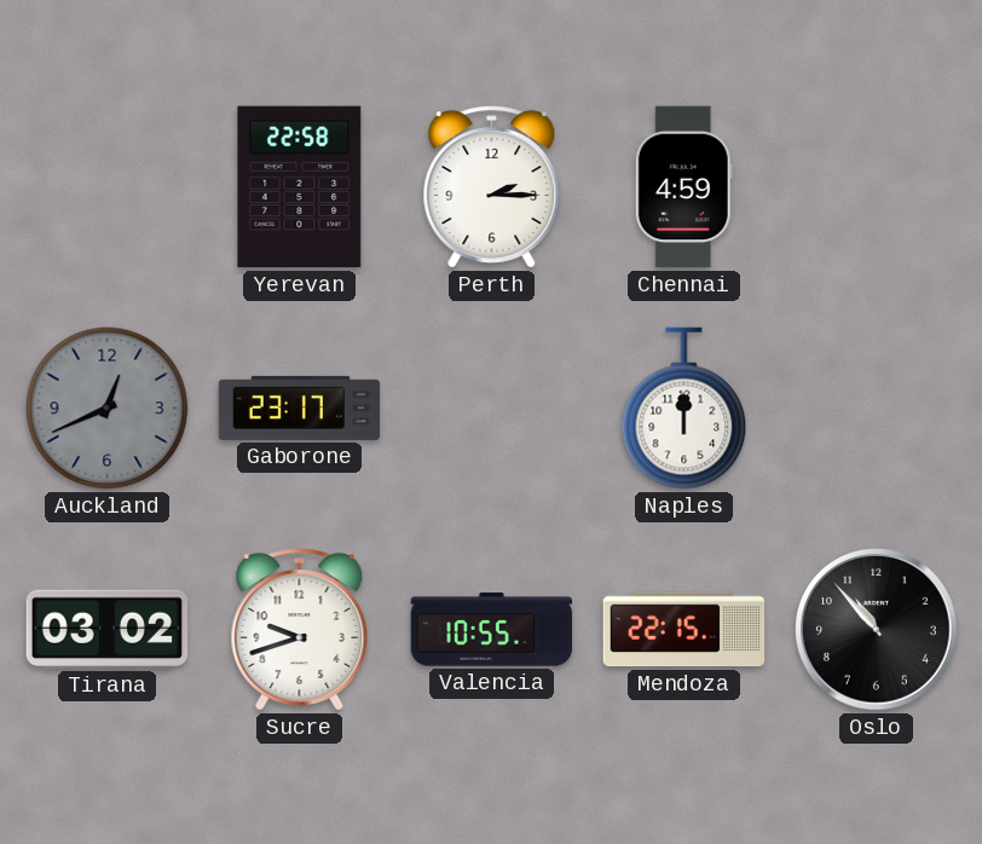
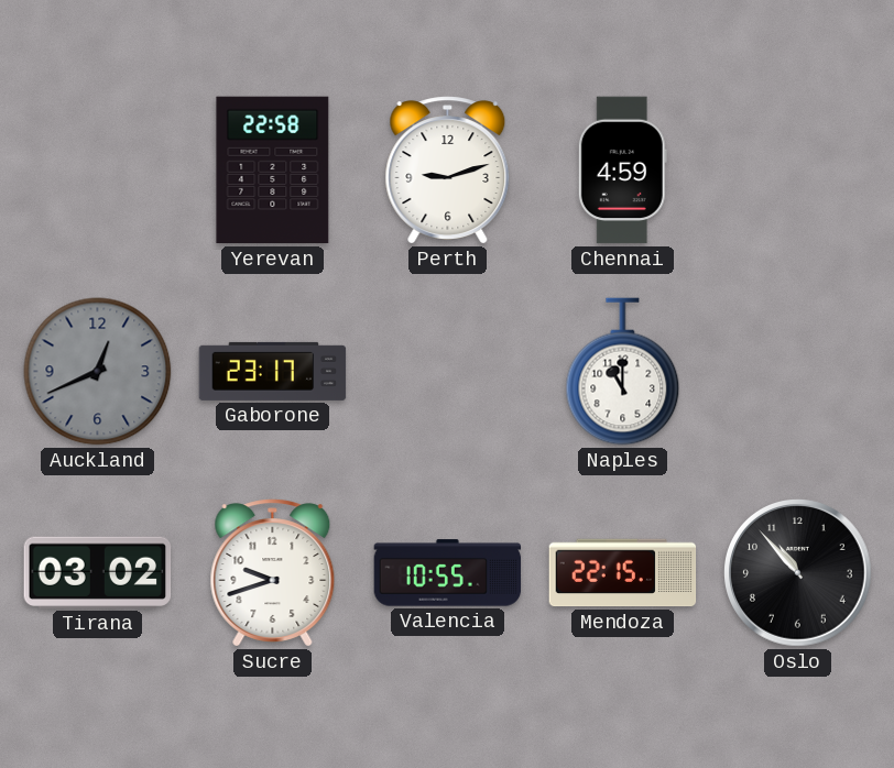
Perth: 2:15 -> 9:12 (448, 171)
Naples: 12:00 -> 11:00 (623, 372)
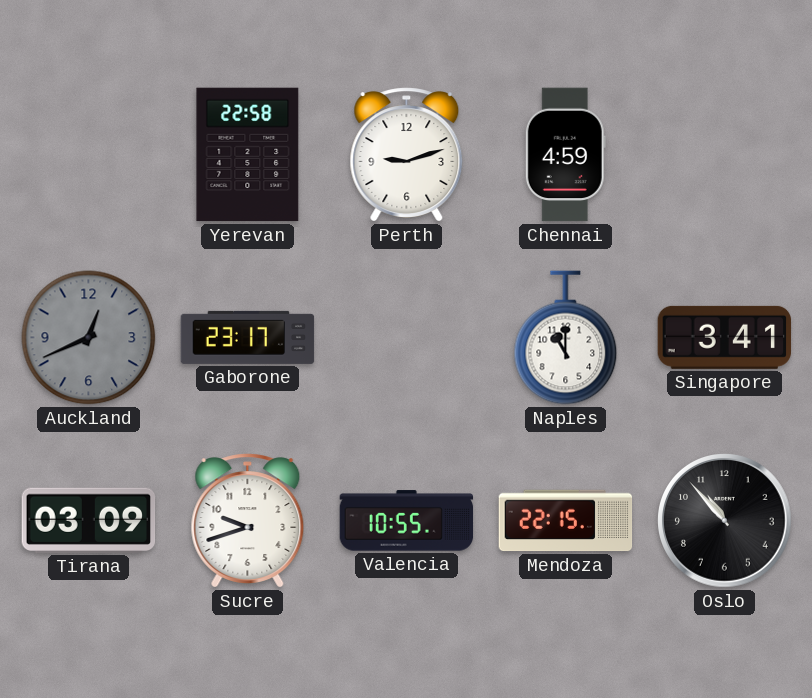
Singapore: none -> 3:41 (725, 337)
Tirana: 03:02 -> 03:09 (89, 520)
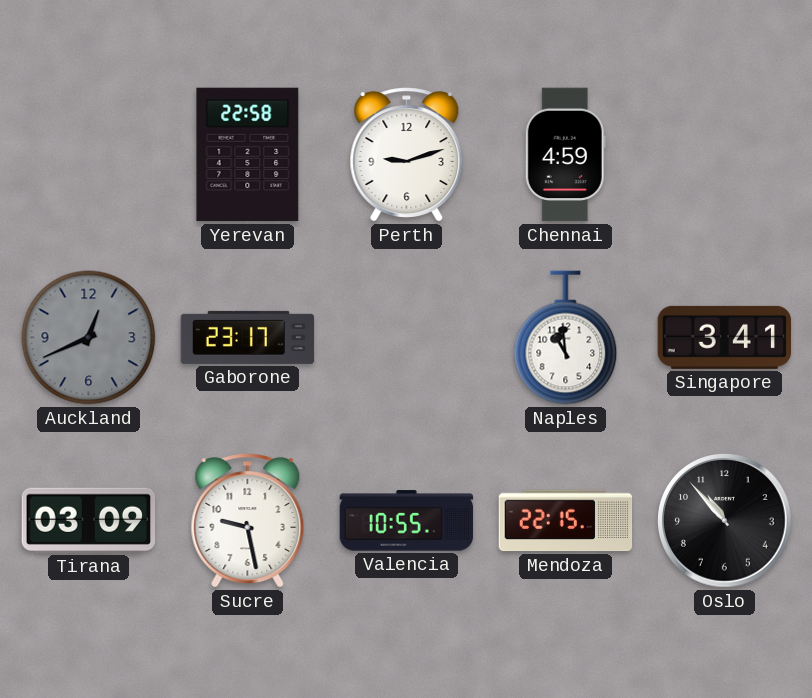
Naples: 11:00 -> 10:59 (566, 338)
Sucre: 9:42 -> 9:28 (248, 521)
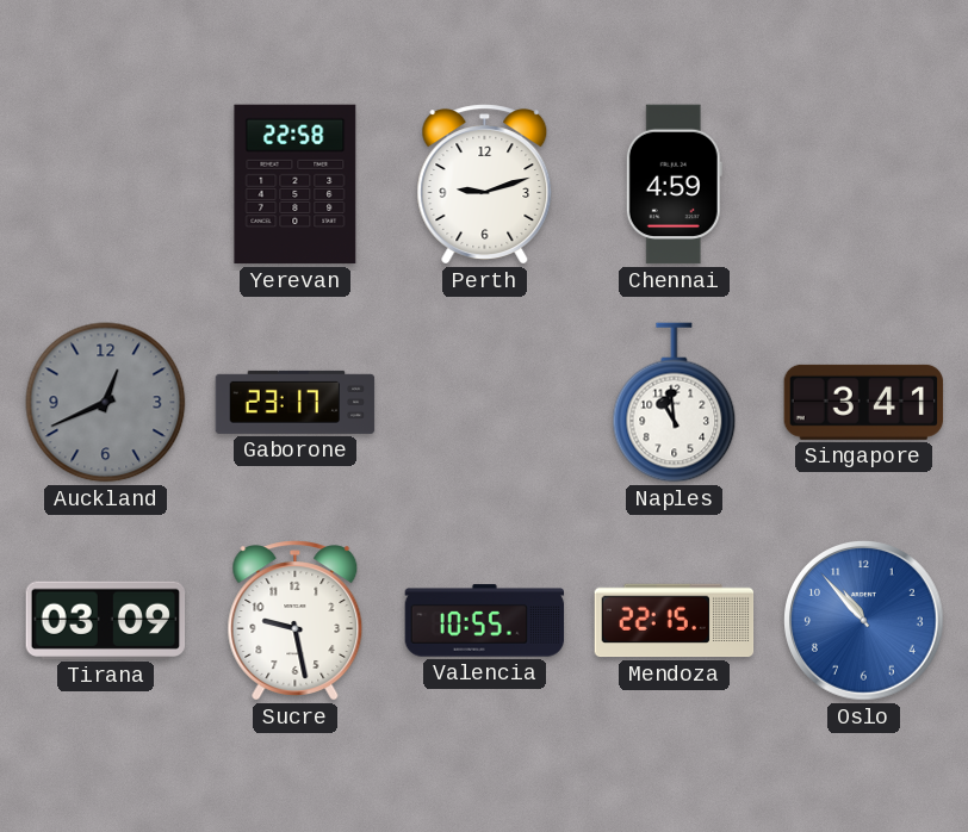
Oslo dial: black -> blue (864, 621)
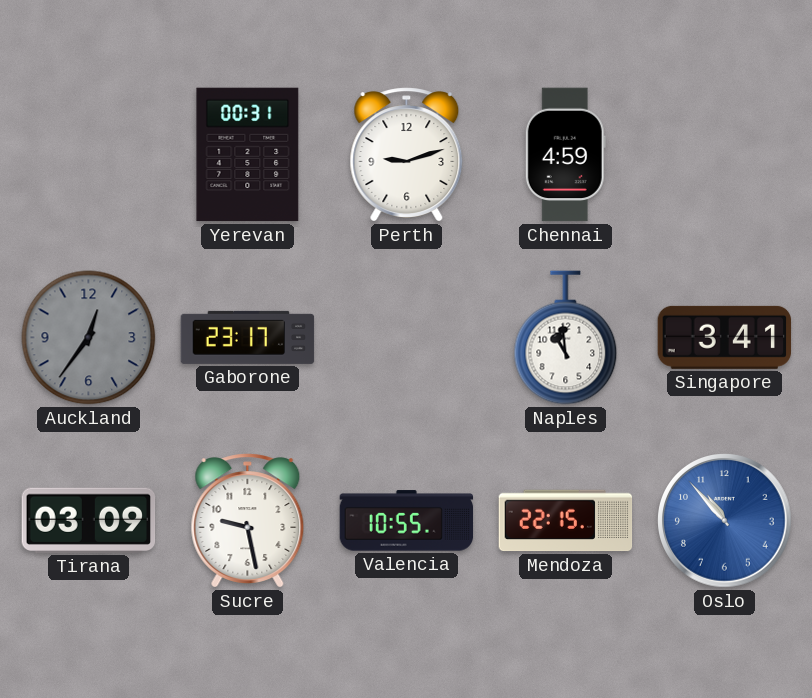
Yerevan: 22:58 -> 00:31 (248, 155)
Auckland: 12:41 -> 12:36 (89, 338)
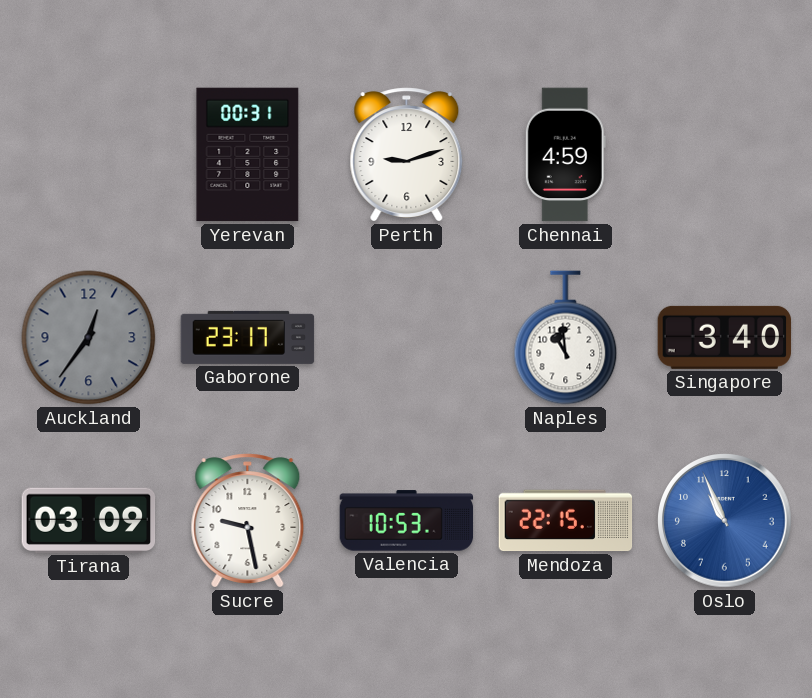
Singapore: 3:41 -> 3:40 (725, 337)
Valencia: 10:55 -> 10:53 (407, 521)
Oslo: 10:53 -> 10:56 (725, 521)
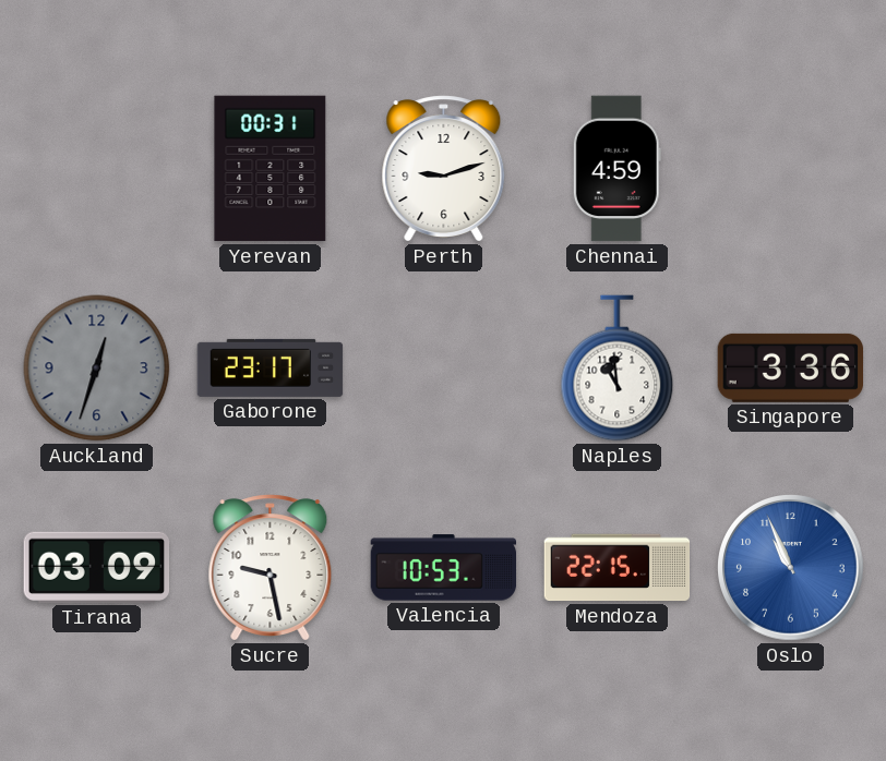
Auckland: 12:36 -> 12:33 (97, 369)
Singapore: 3:40 -> 3:36 (791, 367)
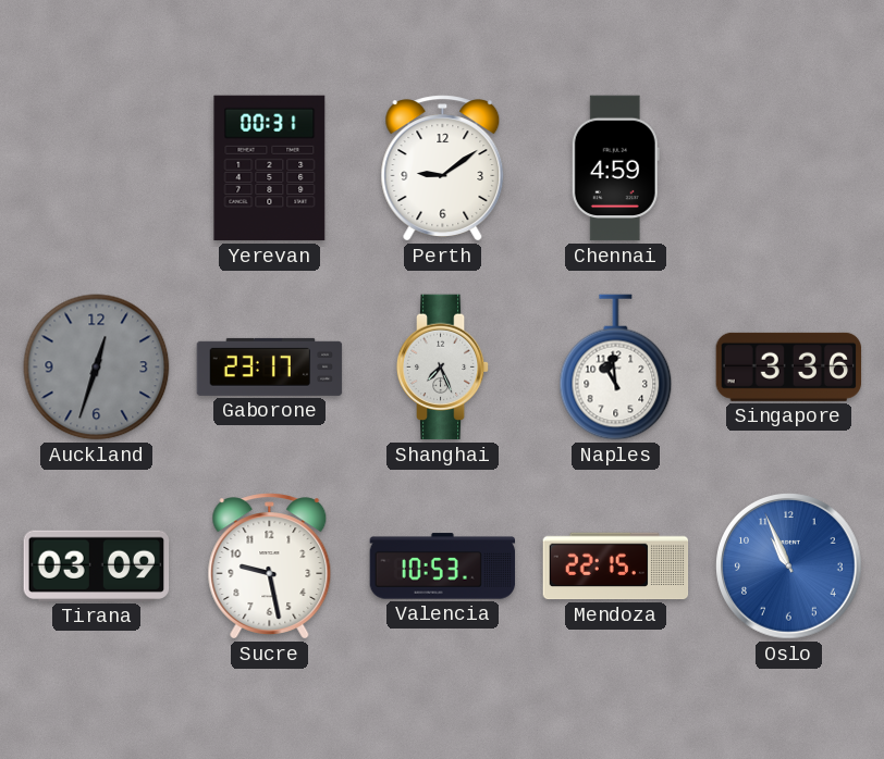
Perth: 9:12 -> 9:09 (443, 169)
Shanghai: none -> 7:26 (443, 368)
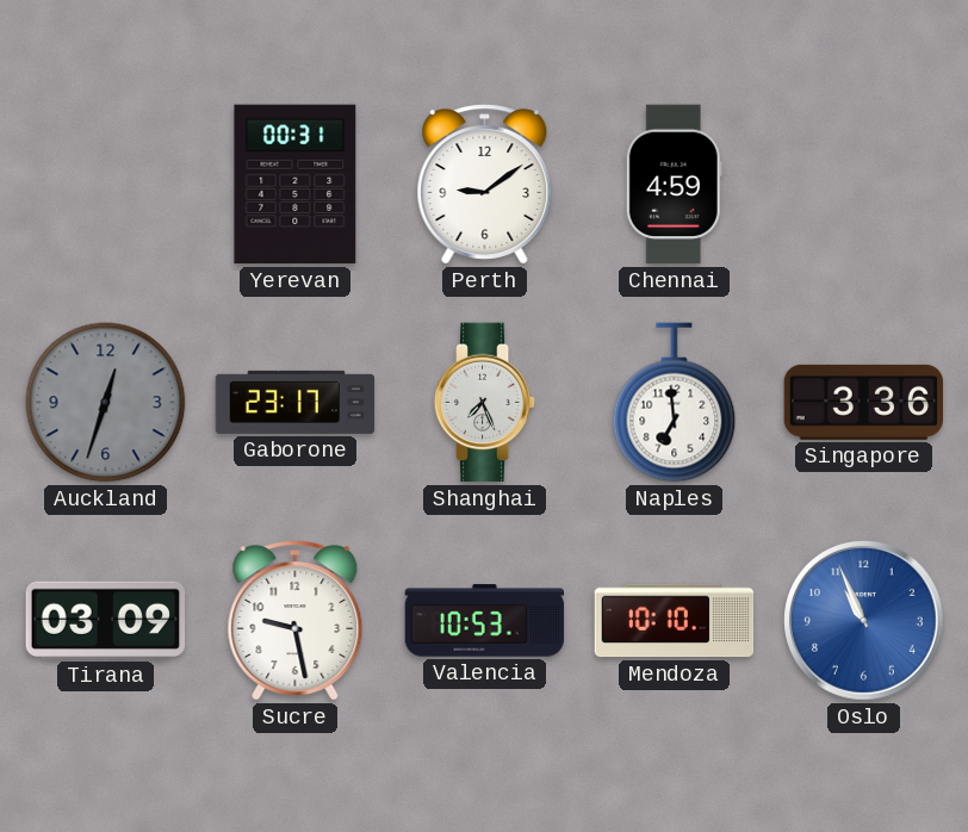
Naples: 10:59 -> 6:59 (675, 403)
Mendoza: 22:15 -> 10:10 (675, 621)
